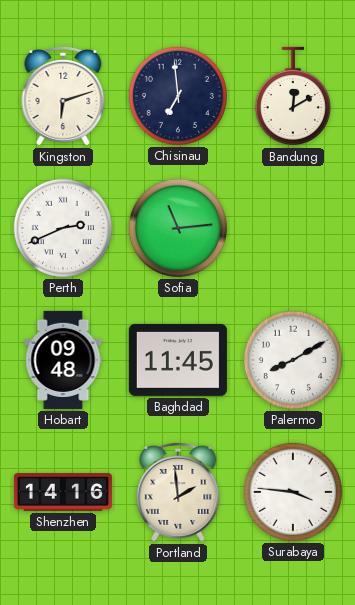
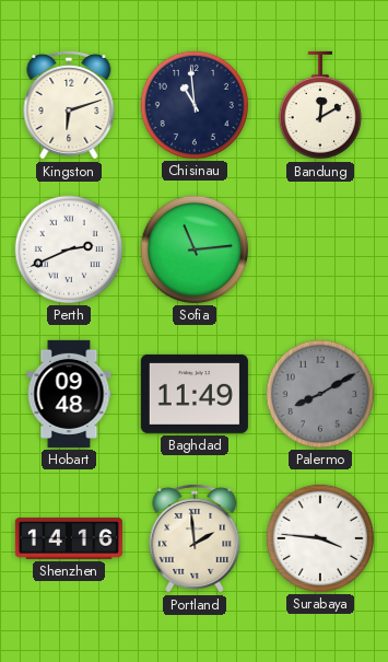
Chisinau: 6:59 -> 10:59 (195, 105)
Baghdad: 11:45 -> 11:49 (195, 394)
Palermo dial: white -> grey (320, 394)
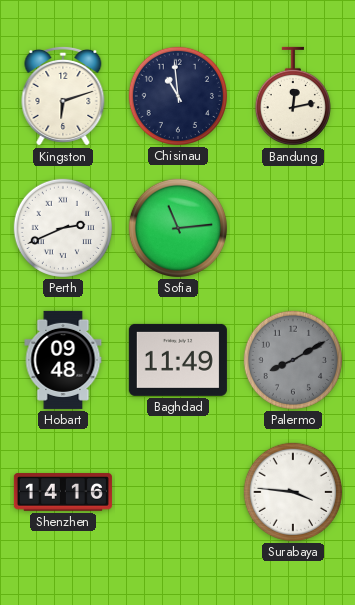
Bandung: 12:10 -> 12:13 (293, 96)
Portland: 1:59 -> none (195, 538)
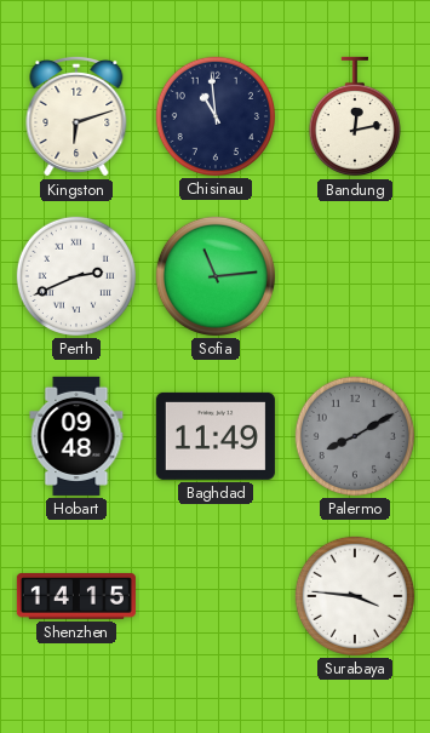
Shenzhen: 14:16 -> 14:15 (76, 596)
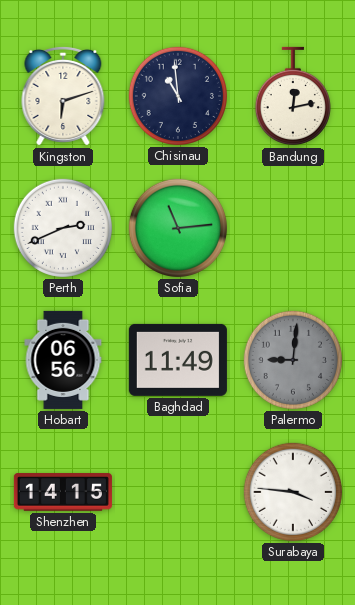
Hobart: 09:48 -> 06:56 (63, 360)
Palermo: 8:10 -> 9:01 (293, 360)
